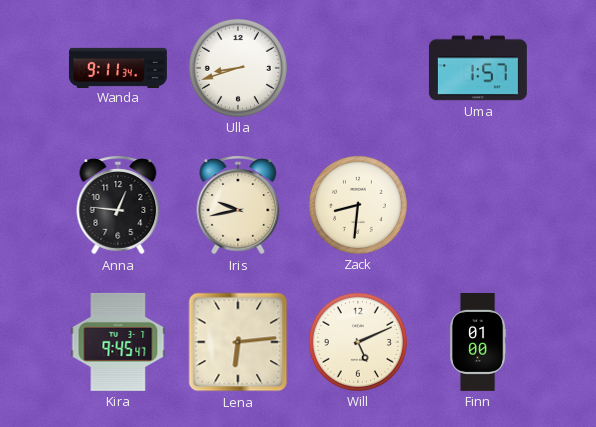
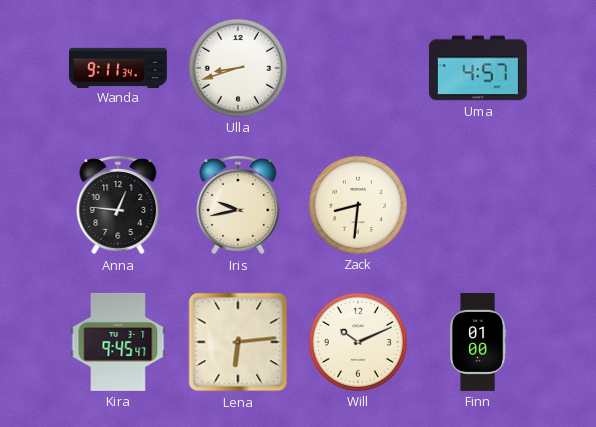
Uma: 1:57 -> 4:57 (478, 68)
Will: 5:11 -> 10:11 (358, 342)
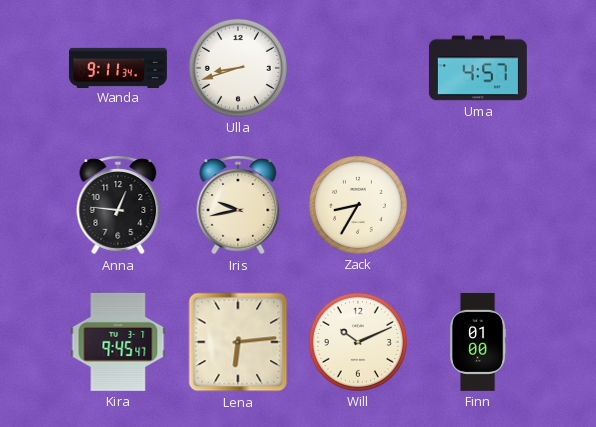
Zack: 8:31 -> 8:35 (358, 205)
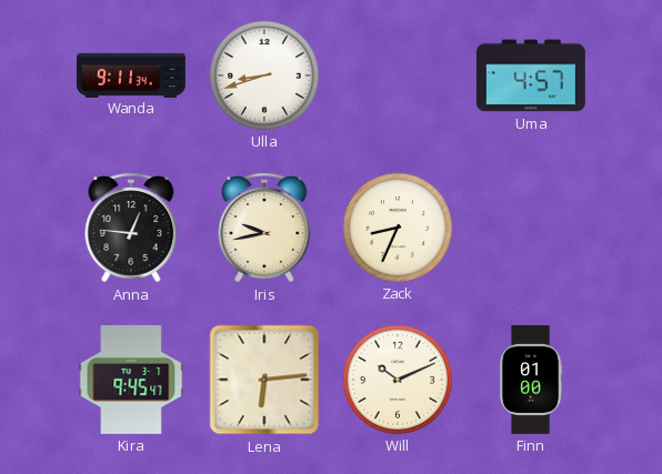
Zack: 8:35 -> 8:34 (398, 228)
